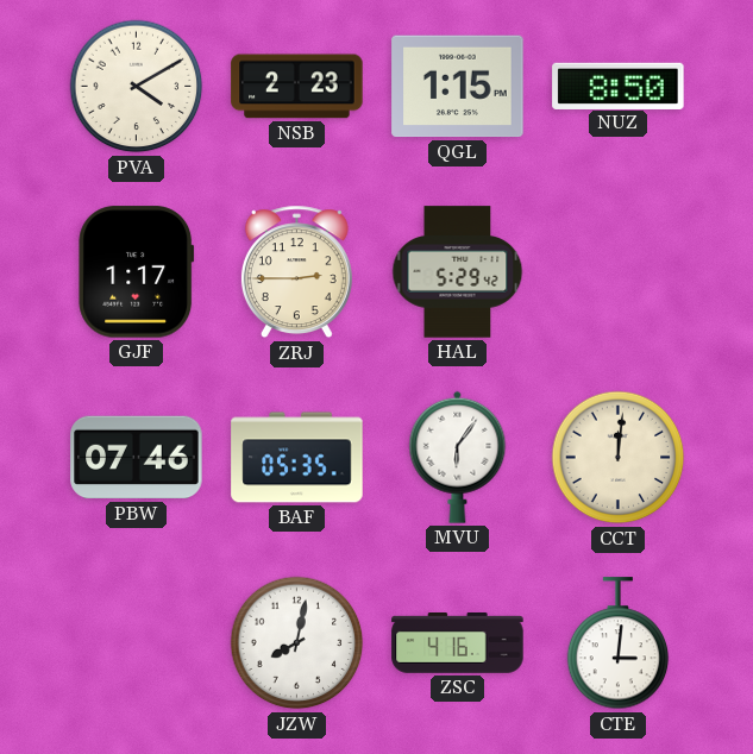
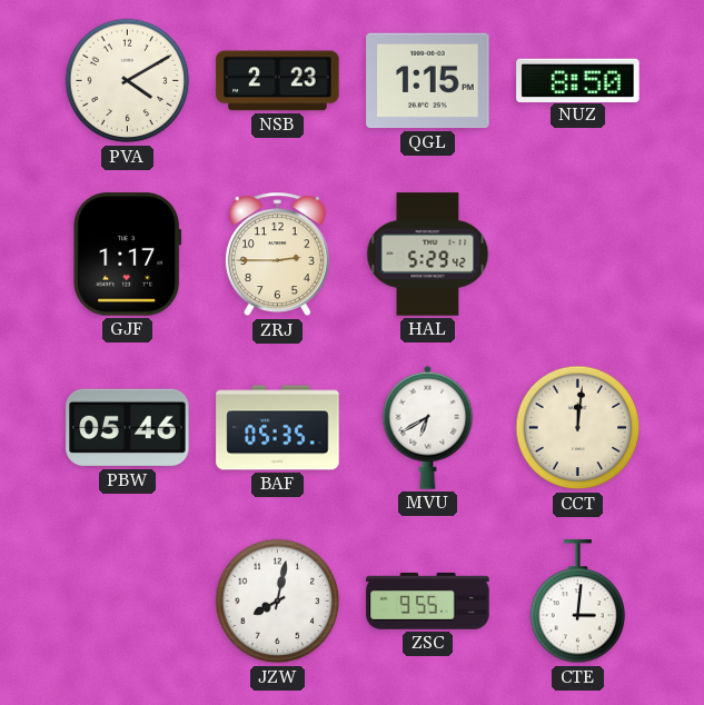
PBW: 07:46 -> 05:46 (128, 428)
MVU: 6:06 -> 6:40 (428, 427)
ZSC: 4:16 -> 9:55 (428, 602)
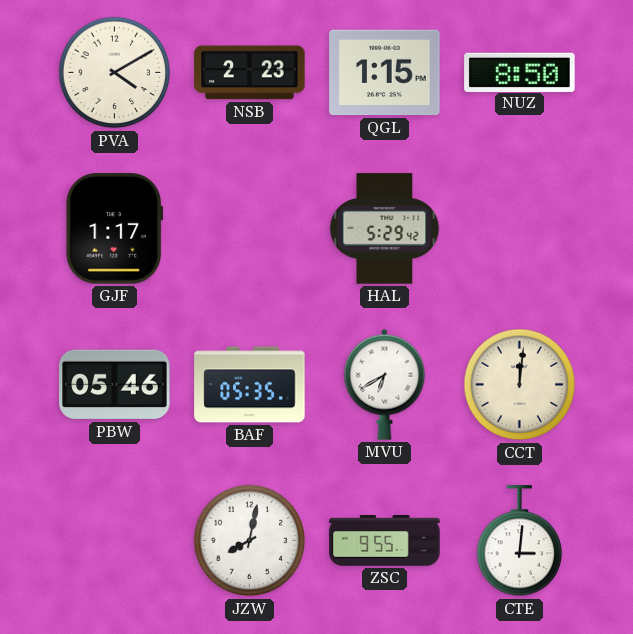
ZRJ: 2:45 -> none (277, 255)
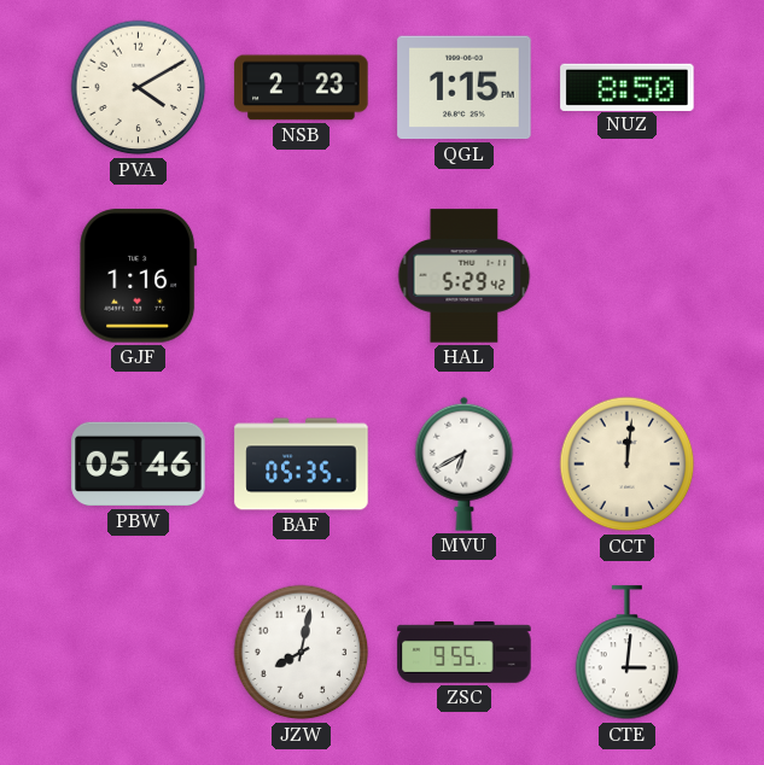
GJF: 1:17 -> 1:16 (139, 276)
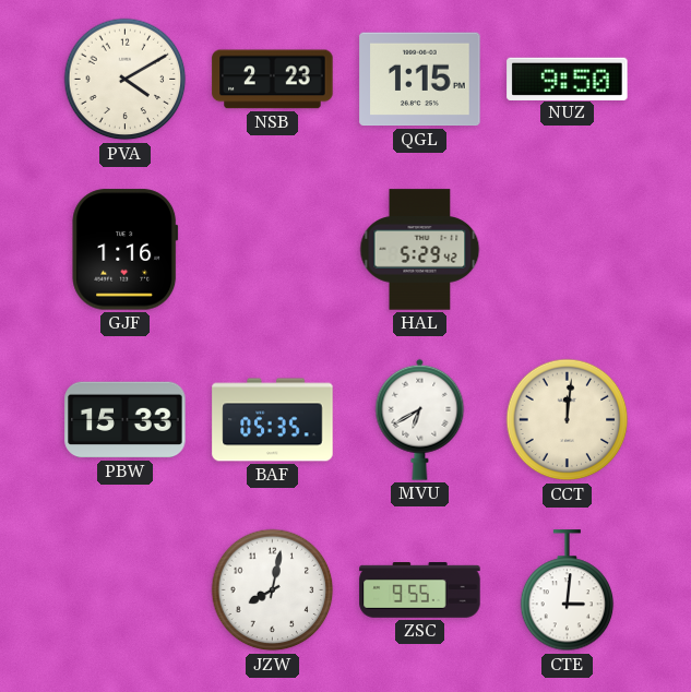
NUZ: 8:50 -> 9:50 (568, 79)
PBW: 05:46 -> 15:33 (126, 420)
